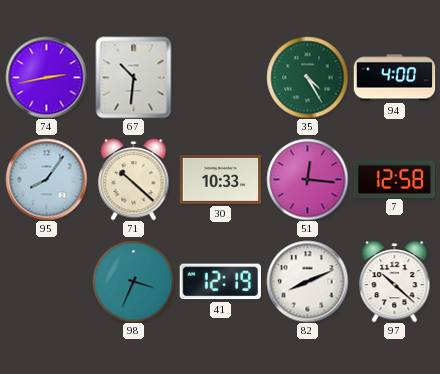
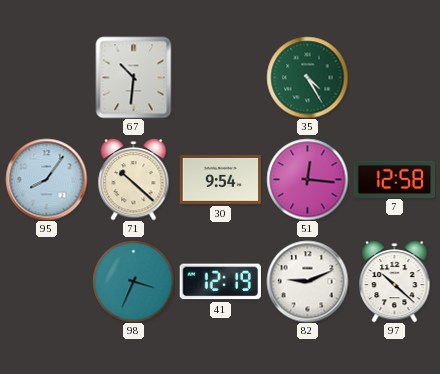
74: 2:43 -> none (46, 77)
94: 4:00 -> none (394, 78)
30: 10:33 -> 9:54 (220, 179)
82: 8:11 -> 9:11 (307, 281)
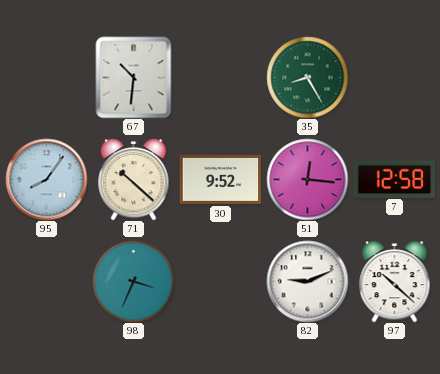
35: 4:25 -> 8:25 (307, 77)
30: 9:54 -> 9:52 (220, 179)
41: 12:19 -> none (220, 282)
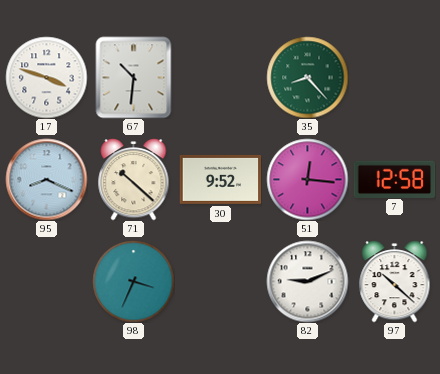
17: none -> 3:48 (46, 77)
35: 8:25 -> 8:23 (307, 77)
95: 8:06 -> 8:19 (46, 179)
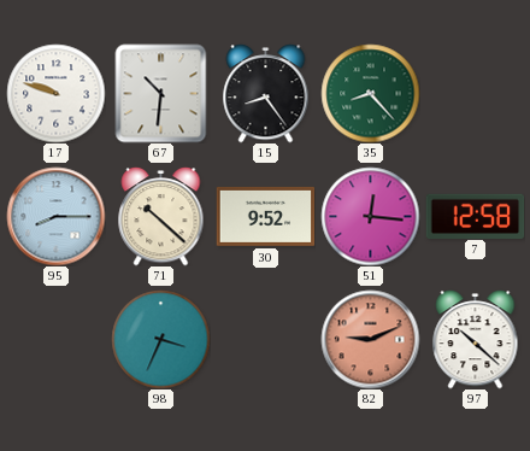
17: 3:48 -> 9:48 (55, 93)
15: none -> 8:24 (266, 94)
95: 8:19 -> 8:15 (55, 216)
82 dial: white -> salmon (370, 339)
